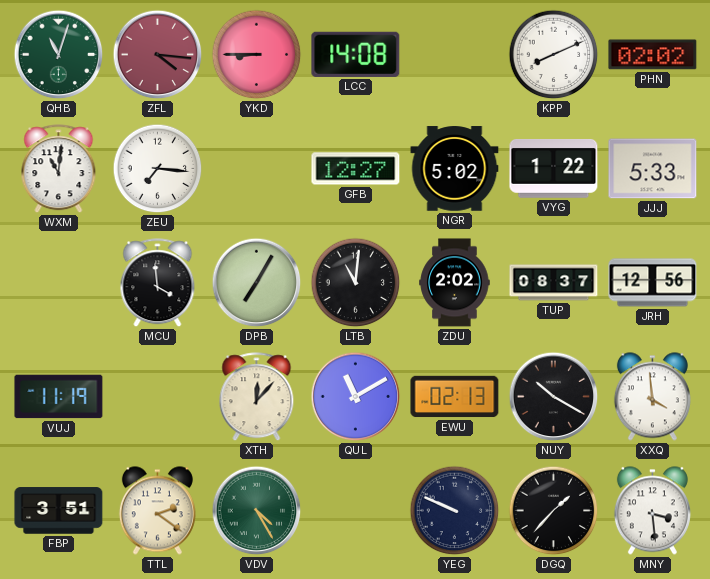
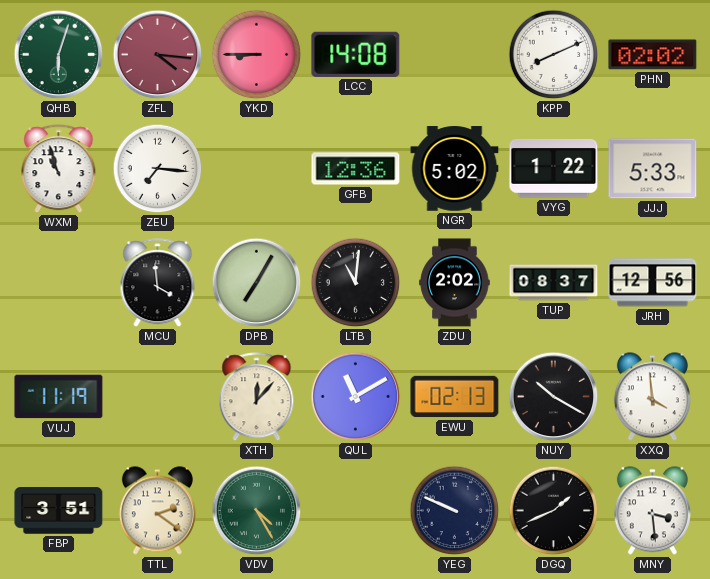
QHB: 11:03 -> 6:03 (59, 55)
WXM: 11:01 -> 10:57 (59, 169)
GFB: 12:27 -> 12:36 (356, 169)
DGQ: 1:37 -> 1:41 (554, 511)
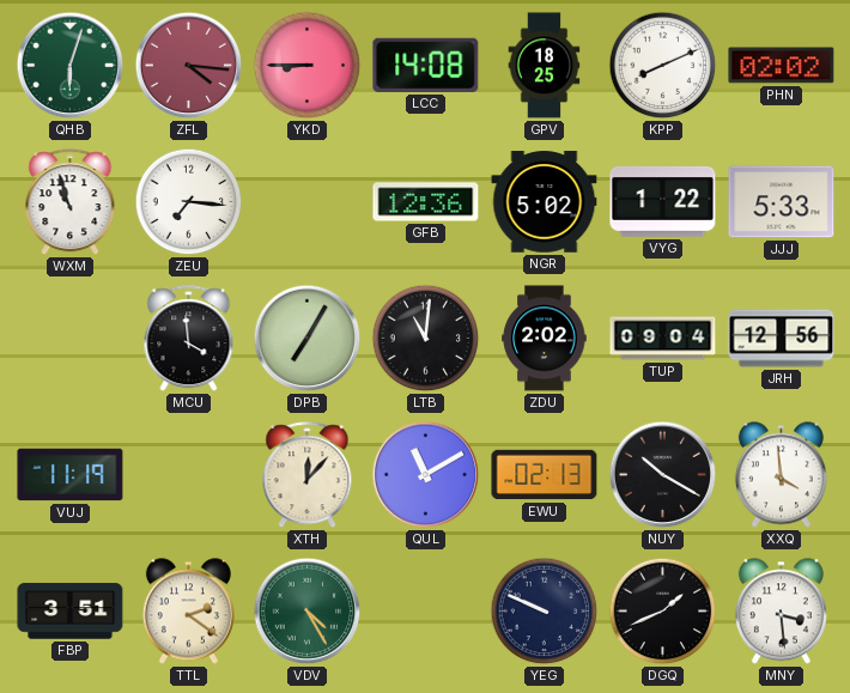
GPV: none -> 18:25 (545, 66)
TUP: 08:37 -> 09:04 (663, 339)
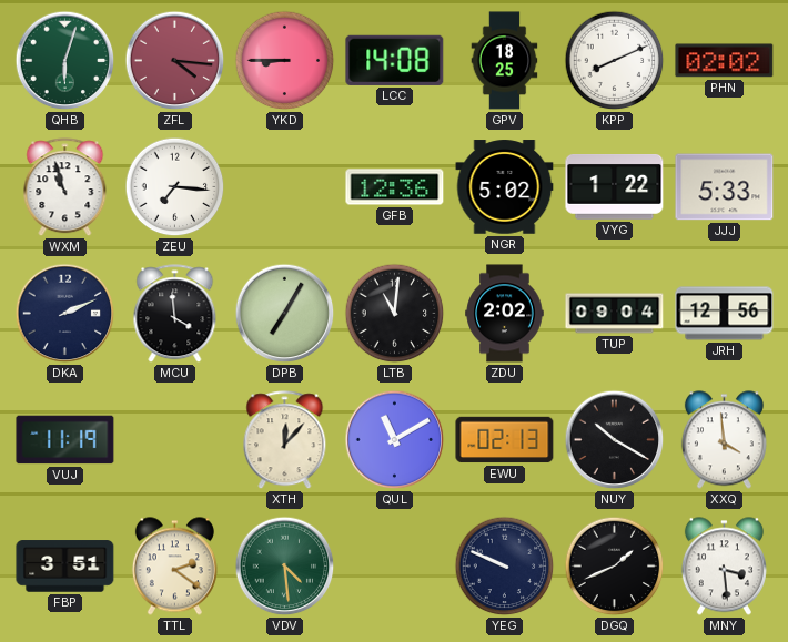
DKA: none -> 2:11 (65, 314)
VDV: 4:25 -> 4:29 (285, 567)
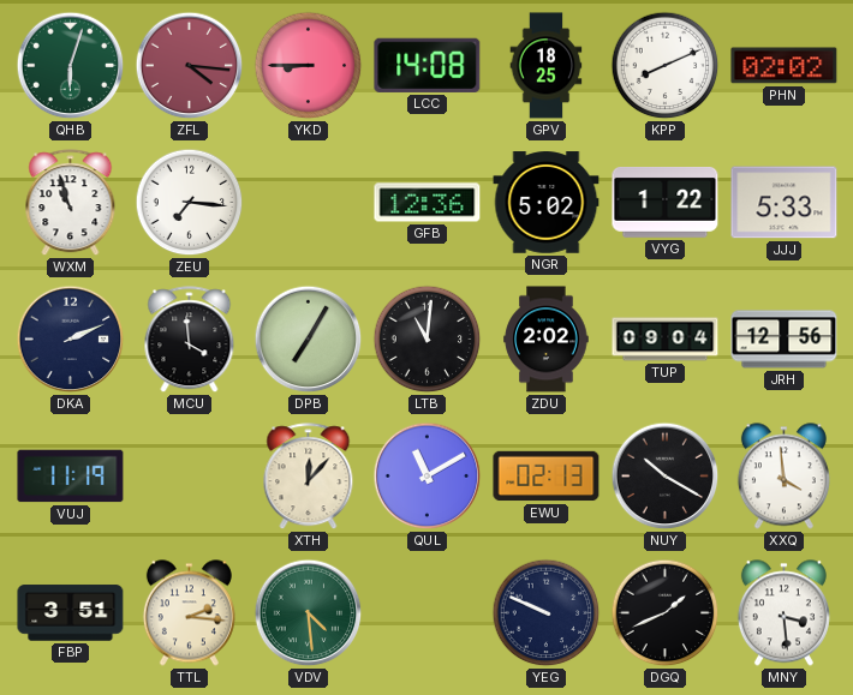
TTL: 2:21 -> 2:16 (189, 613)
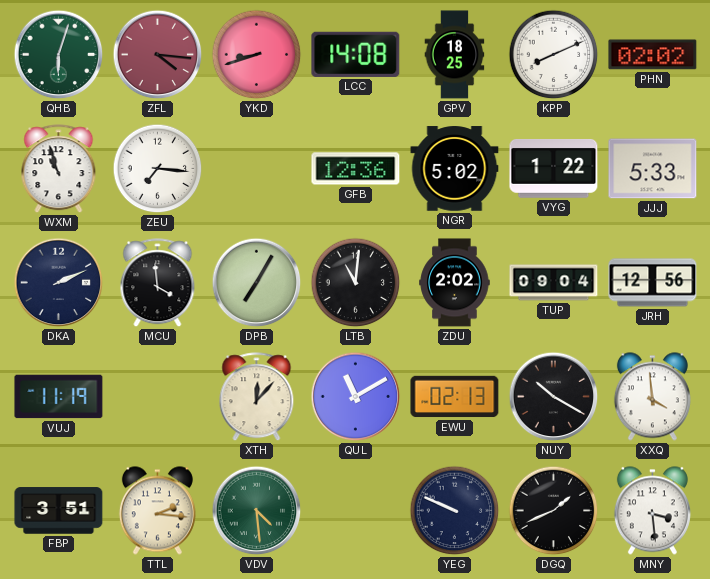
YKD: 8:45 -> 8:42 (257, 55)
